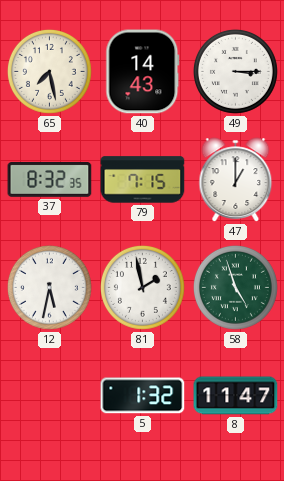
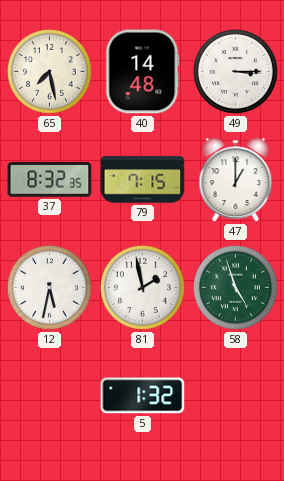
40: 14:43 -> 14:48 (143, 72)
8: 11:47 -> none (236, 396)
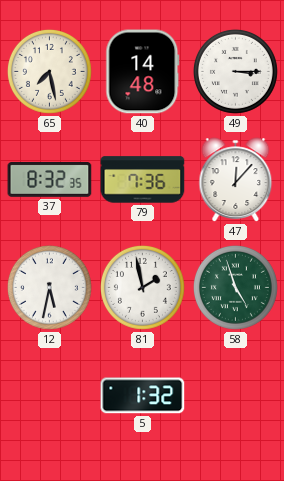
79: 7:15 -> 7:36 (143, 180)
47: 1:00 -> 12:07 (236, 180)
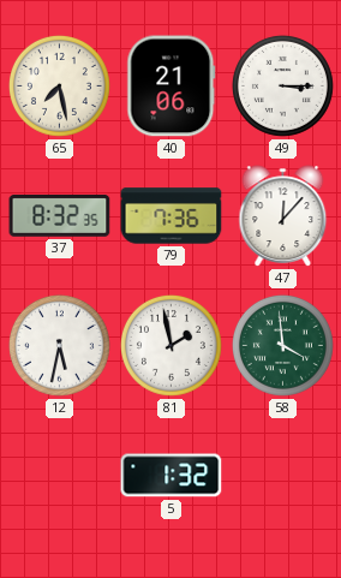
40: 14:48 -> 21:06 (172, 87)
58: 4:57 -> 3:59 (282, 345)
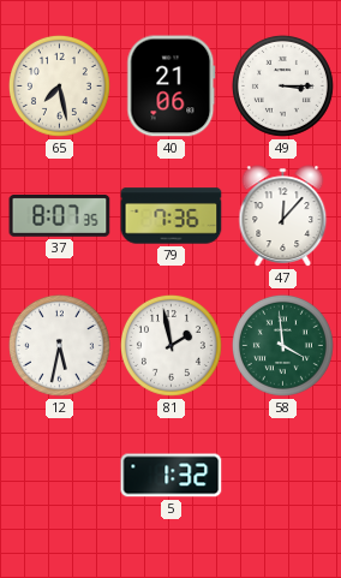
37: 8:32 -> 8:07 (60, 216)
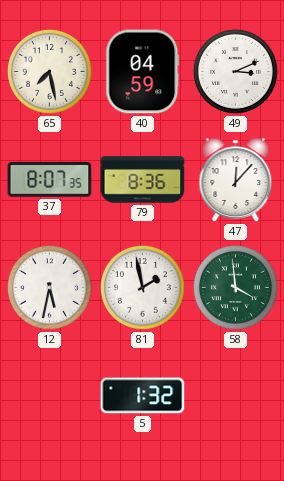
40: 21:06 -> 04:59 (143, 72)
49: 3:15 -> 3:11 (235, 71)
79: 7:36 -> 8:36 (143, 180)
